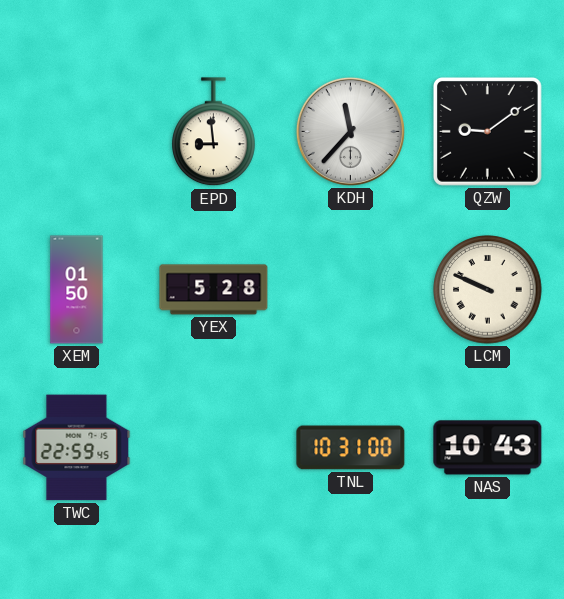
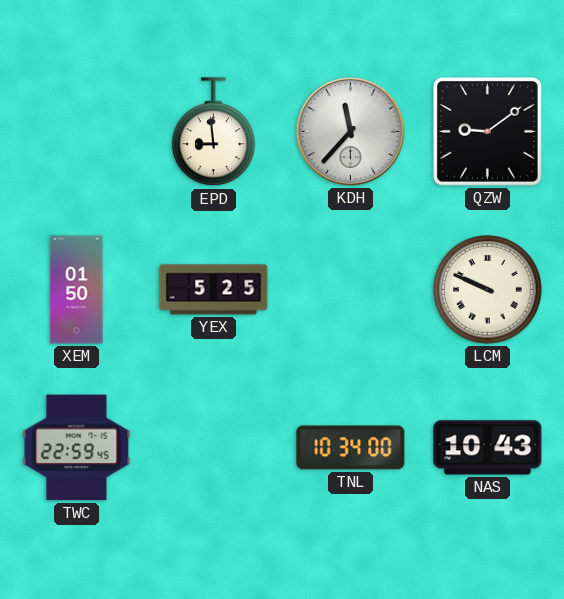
YEX: 5:28 -> 5:25 (214, 290)
TNL: 10:31 -> 10:34 (351, 448)
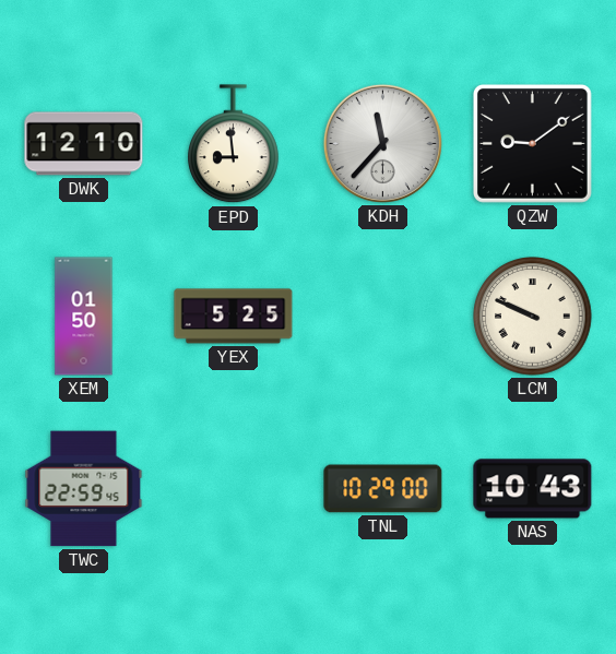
DWK: none -> 12:10 (84, 144)
TNL: 10:34 -> 10:29 (383, 489)
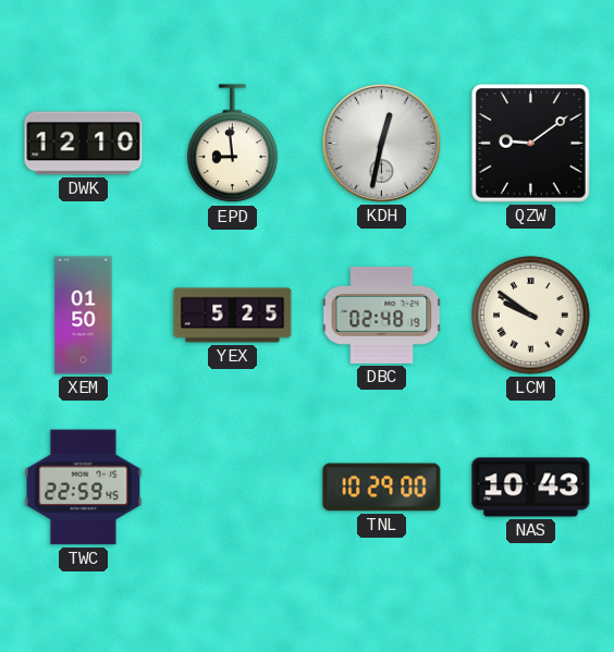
KDH: 11:37 -> 12:32 (381, 143)
DBC: none -> 02:48 (382, 315)
LCM: 9:49 -> 9:51 (531, 316)
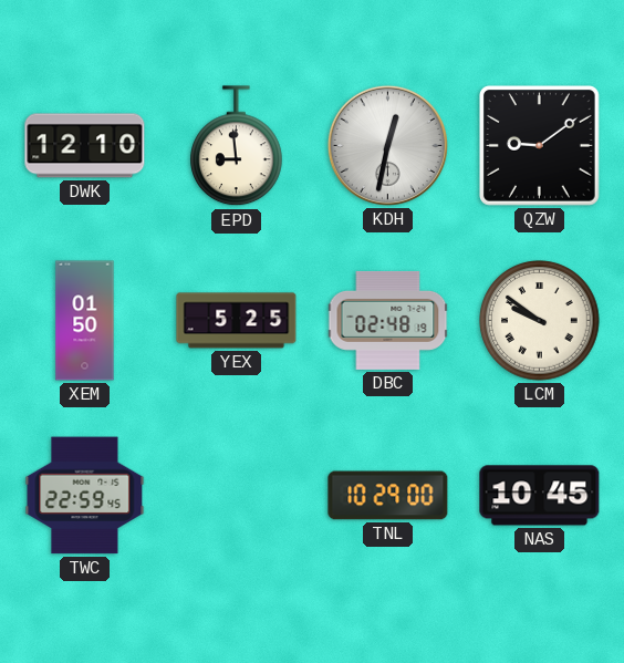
NAS: 10:43 -> 10:45 (540, 496)
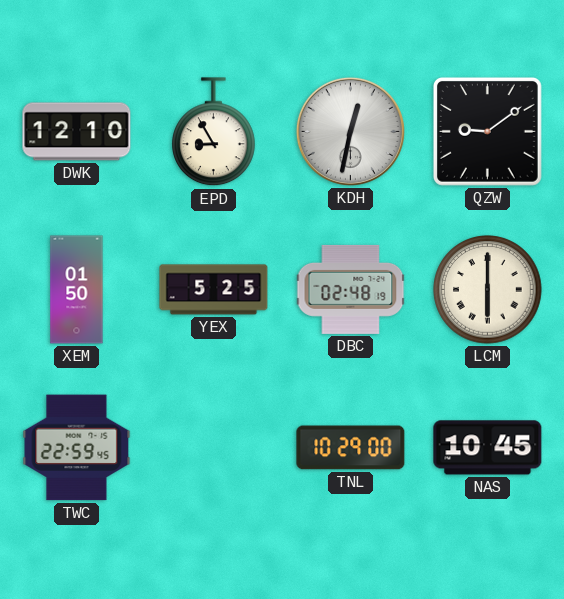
EPD: 8:59 -> 8:55 (214, 132)
LCM: 9:51 -> 6:00 (488, 290)
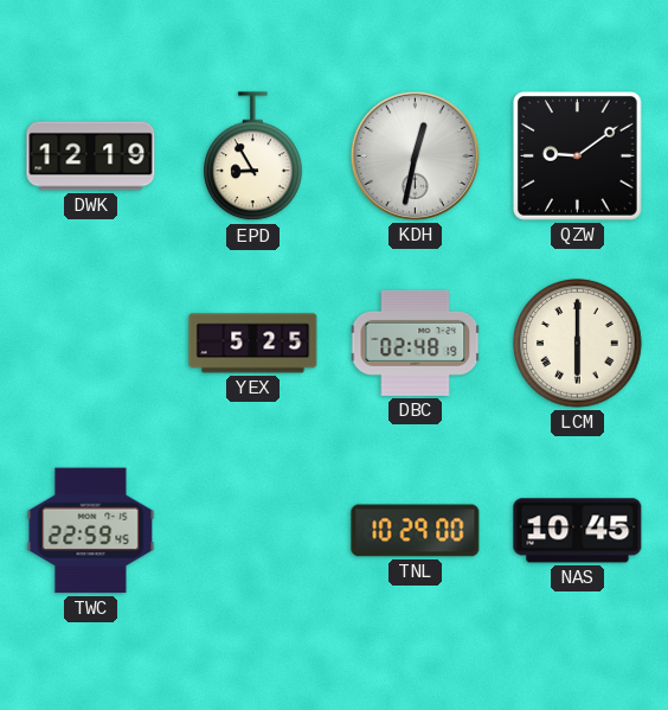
DWK: 12:10 -> 12:19 (91, 156)
XEM: 01:50 -> none (77, 290)
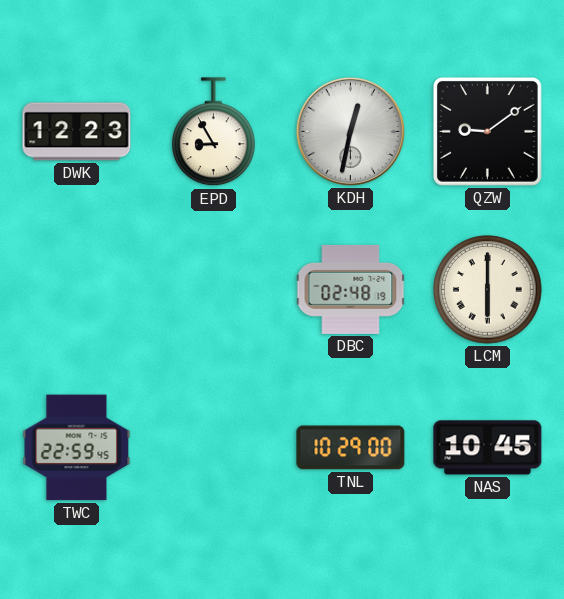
DWK: 12:19 -> 12:23 (77, 132)
YEX: 5:25 -> none (253, 344)
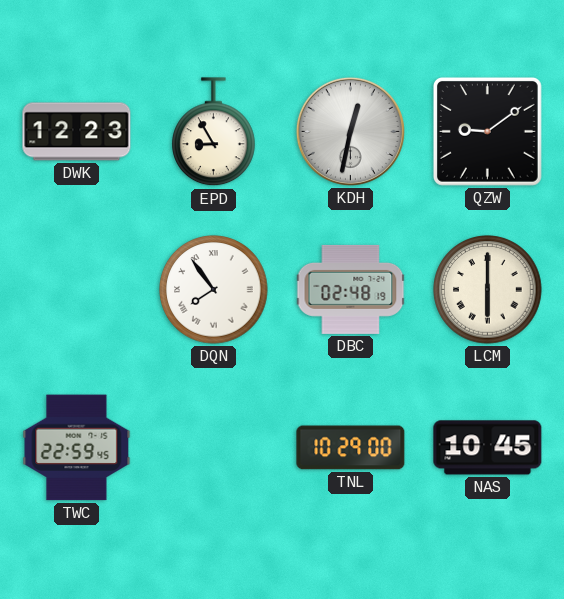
DQN: none -> 7:54 (214, 290)
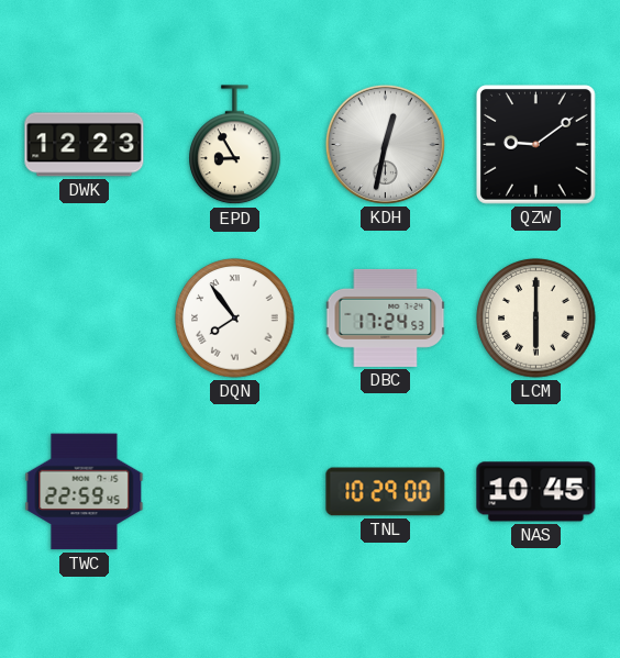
DBC: 02:48 -> 17:24 (386, 317)
